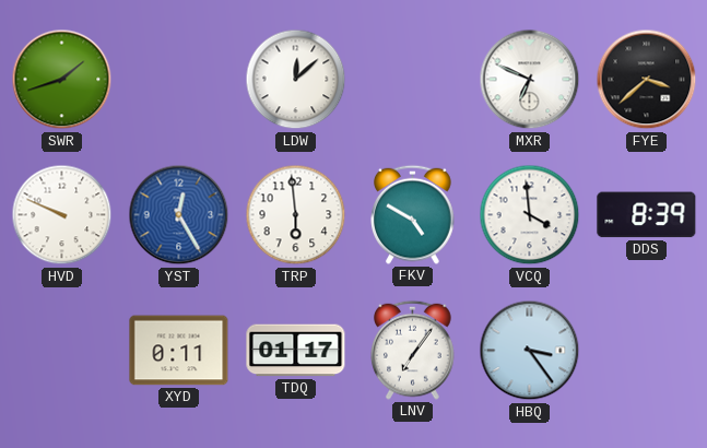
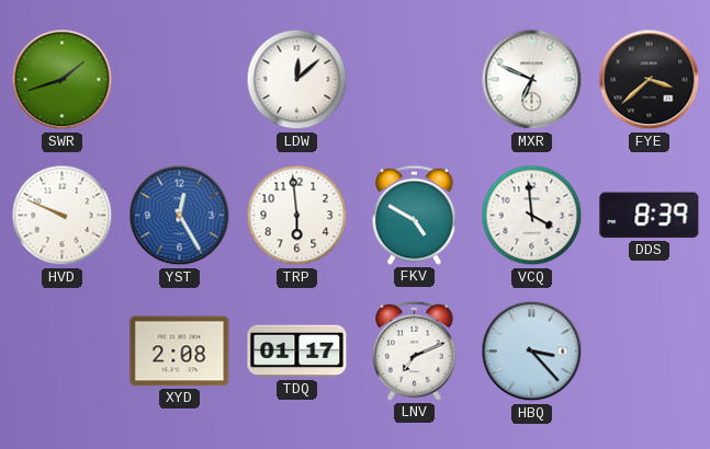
XYD: 0:11 -> 2:08 (180, 352)
LNV: 7:06 -> 7:11 (415, 350)
HBQ: 3:24 -> 3:23 (532, 352)
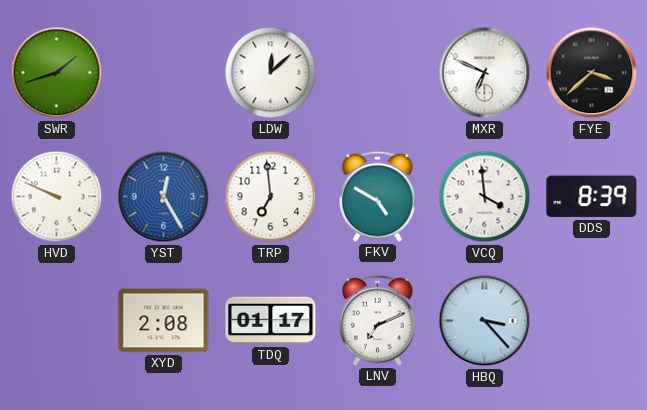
TRP: 5:59 -> 6:59 (271, 197)
